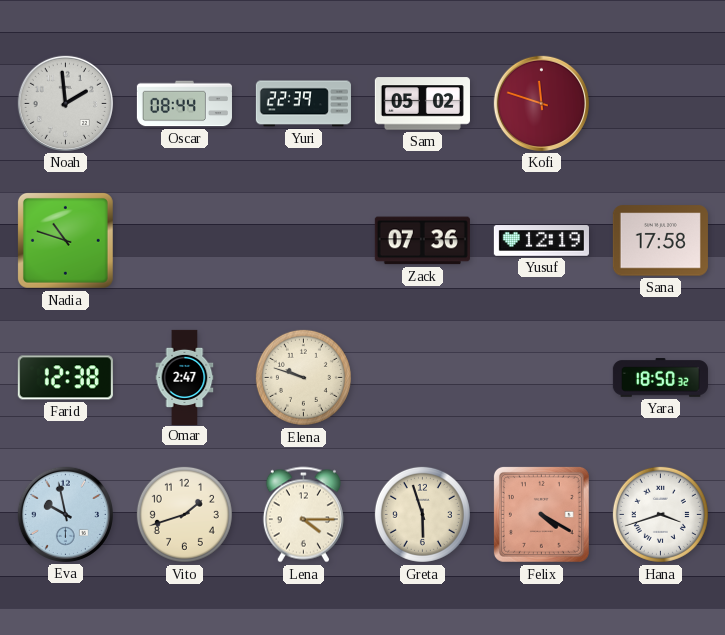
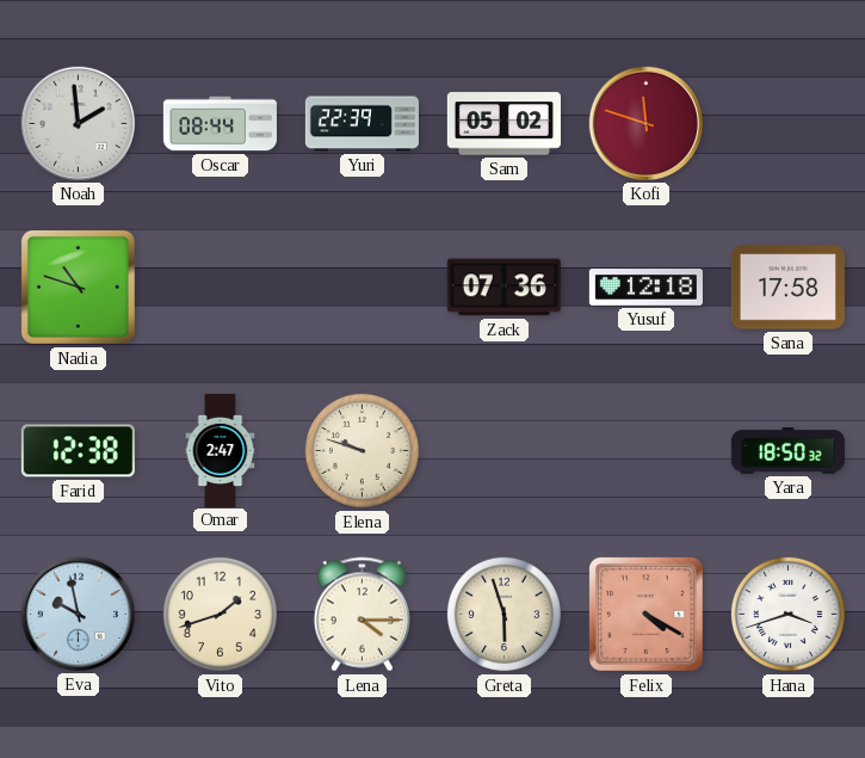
Yusuf: 12:19 -> 12:18 (645, 288)
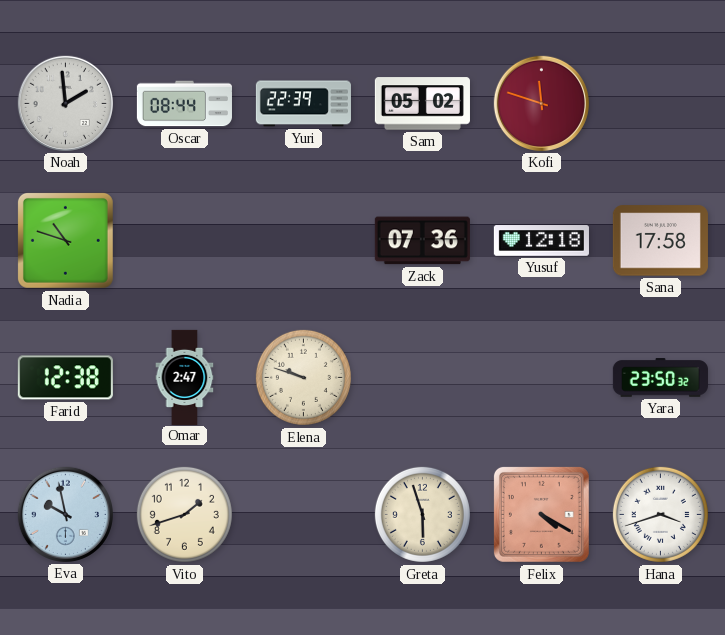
Yara: 18:50 -> 23:50 (660, 378)
Lena: 4:15 -> none (362, 615)
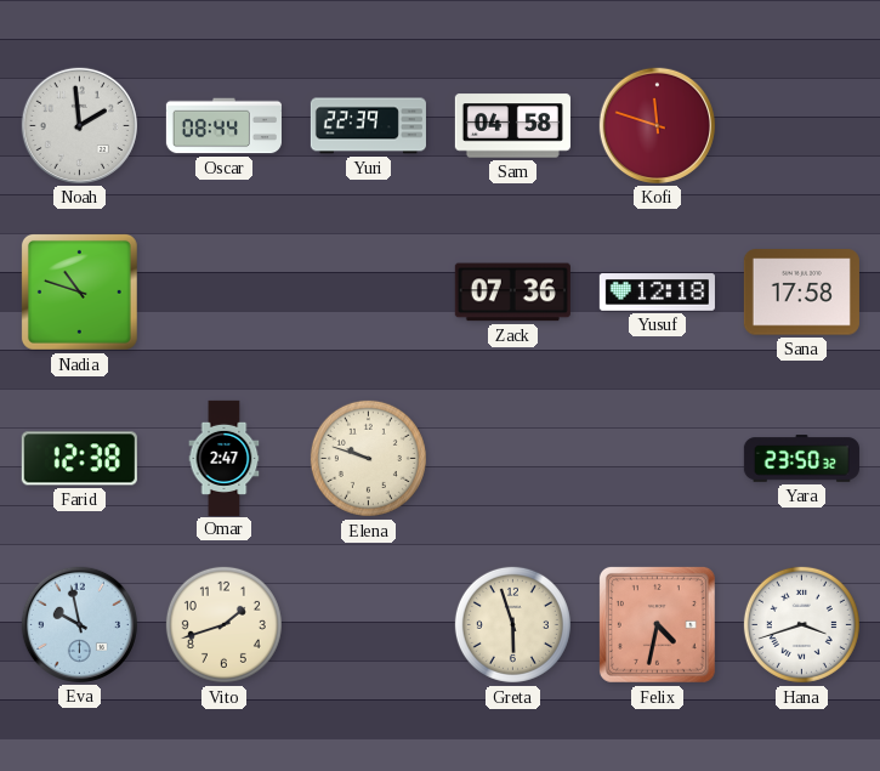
Sam: 05:02 -> 04:58 (512, 126)
Felix: 4:20 -> 4:32 (657, 624)
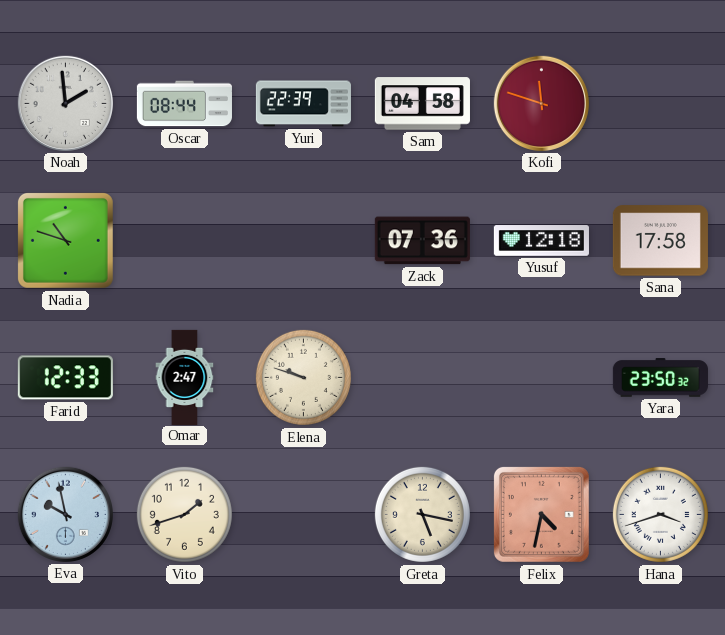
Farid: 12:38 -> 12:33 (65, 378)
Greta: 5:57 -> 5:17 (422, 514)
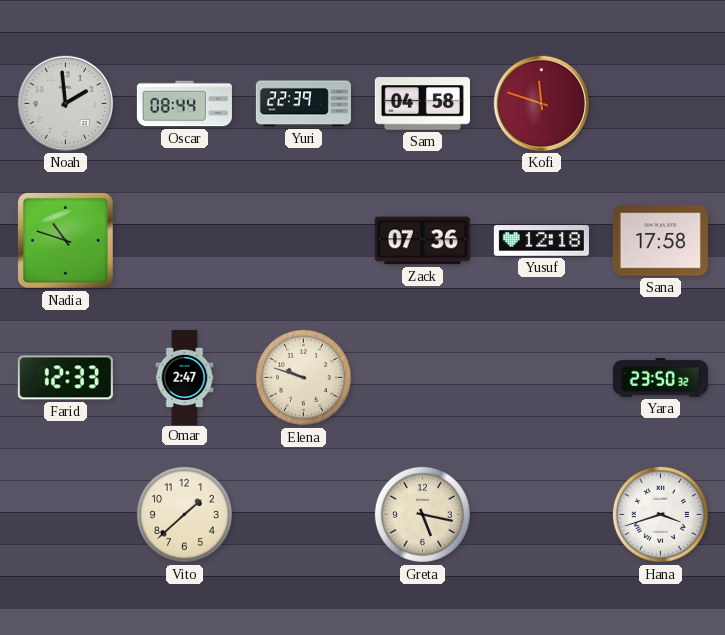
Eva: 9:58 -> none (65, 514)
Vito: 1:42 -> 1:38 (184, 514)
Felix: 4:32 -> none (541, 514)
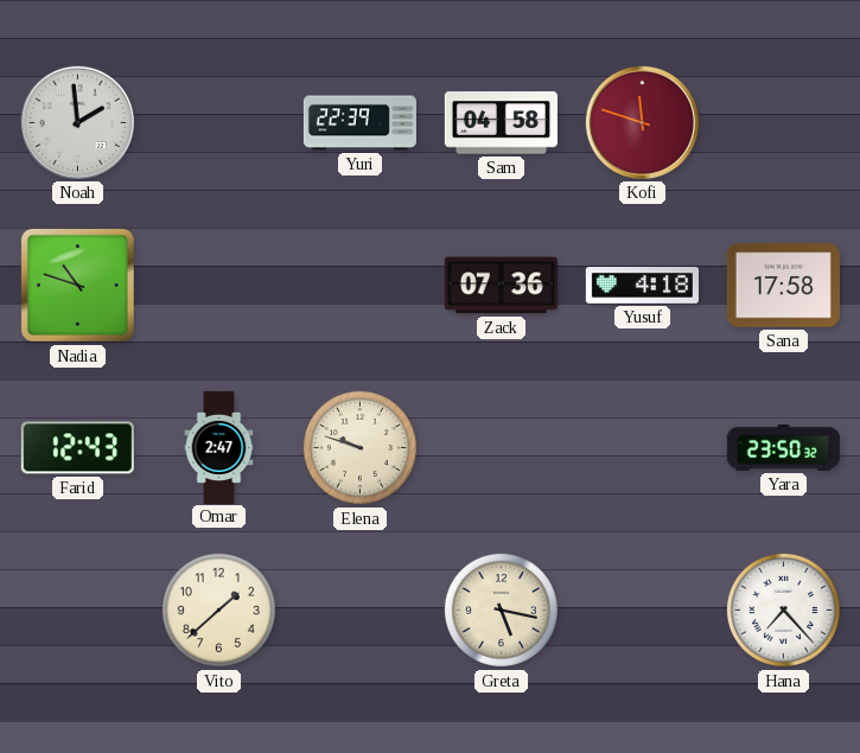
Oscar: 08:44 -> none (184, 104)
Yusuf: 12:18 -> 4:18 (642, 286)
Farid: 12:33 -> 12:43 (77, 448)
Hana: 3:42 -> 7:23 (783, 610)
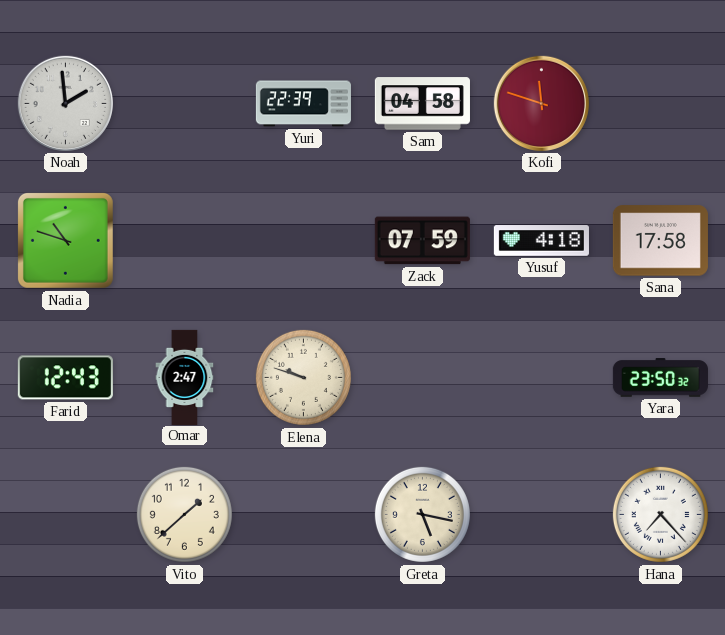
Zack: 07:36 -> 07:59 (422, 241)
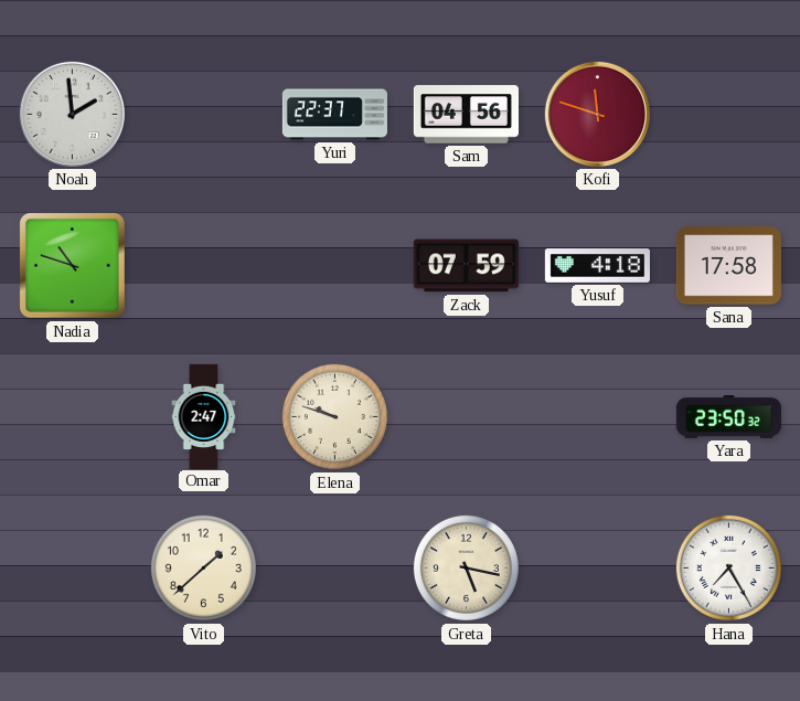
Yuri: 22:39 -> 22:37 (334, 115)
Sam: 04:58 -> 04:56 (466, 115)
Farid: 12:43 -> none (65, 378)
Hana: 7:23 -> 7:25 (728, 567)
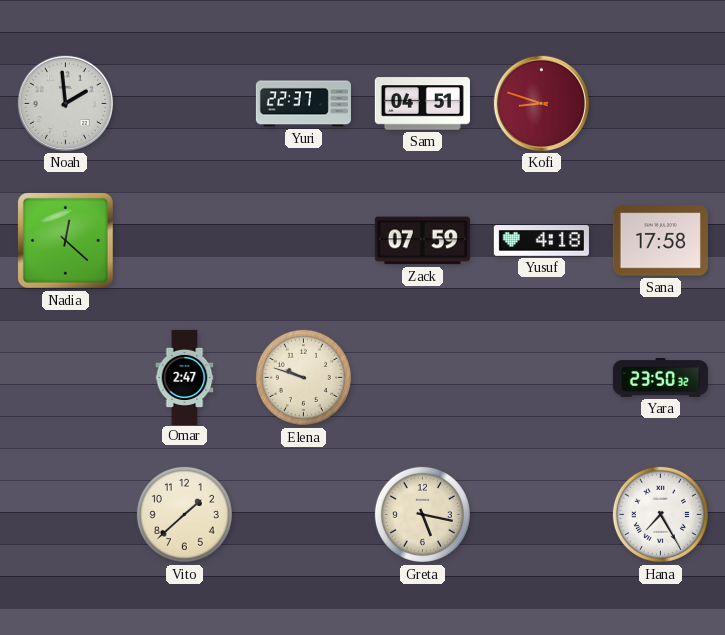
Sam: 04:56 -> 04:51 (422, 104)
Kofi: 11:48 -> 8:48 (541, 103)
Nadia: 10:48 -> 12:22 (65, 240)
